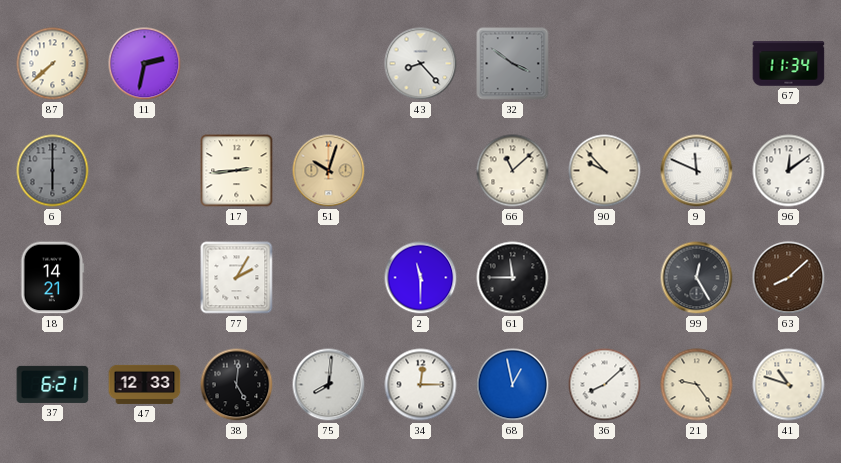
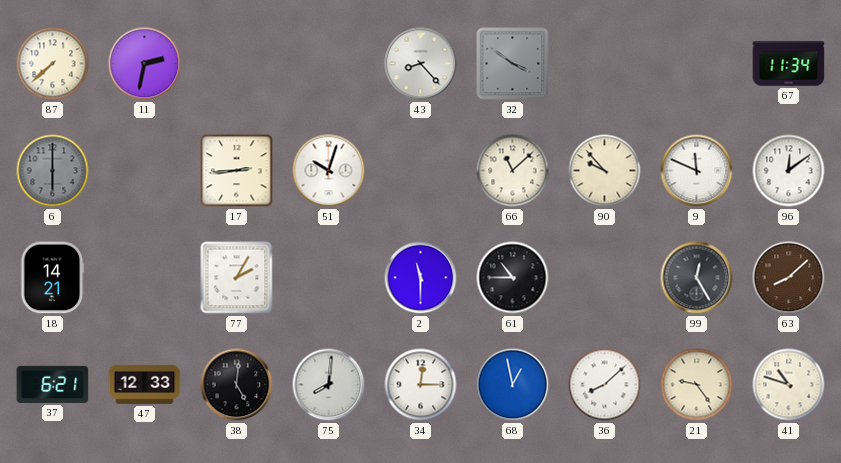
51 dial: champagne -> white (329, 171)
61: 11:45 -> 10:45 (513, 278)
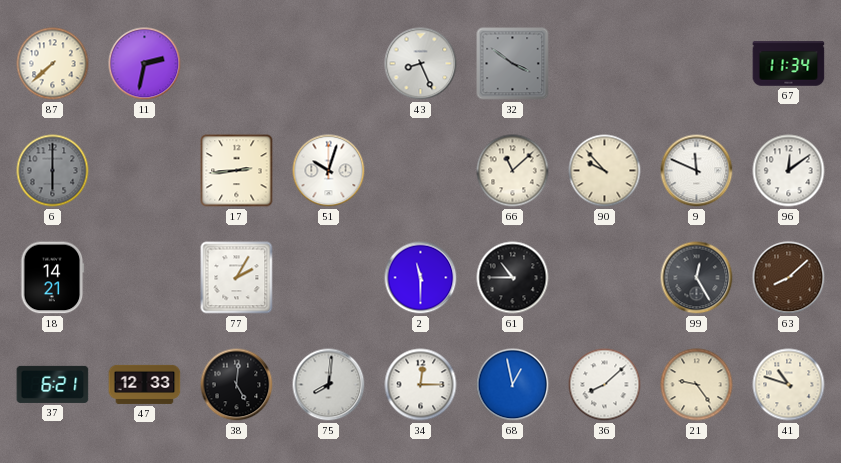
43: 8:23 -> 8:26 (421, 64)
